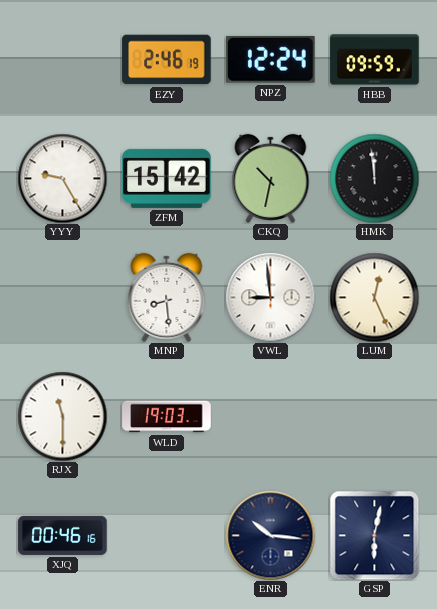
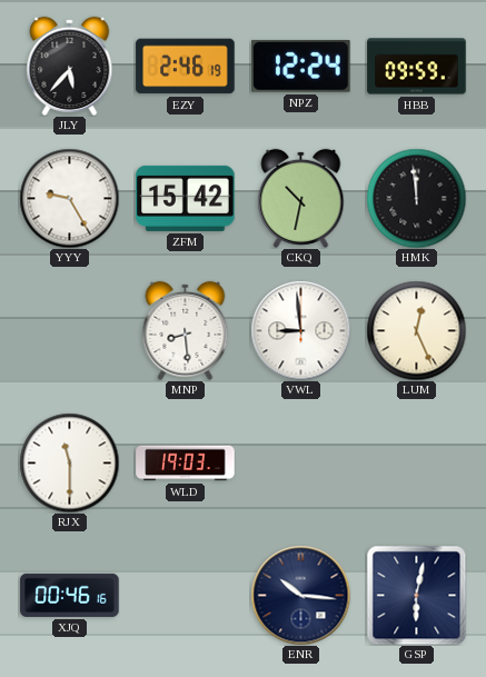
JLY: none -> 5:37 (70, 66)
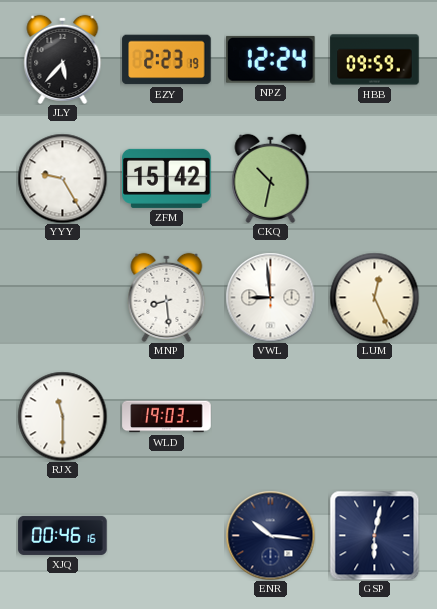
EZY: 2:46 -> 2:23 (167, 60)
HMK: 11:59 -> none (416, 198)
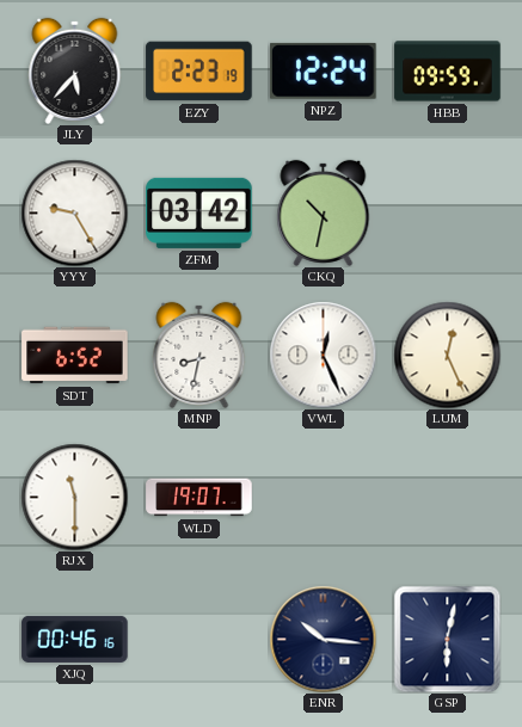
ZFM: 15:42 -> 03:42 (199, 212)
SDT: none -> 6:52 (75, 356)
MNP: 8:29 -> 8:32 (199, 355)
VWL: 8:59 -> 12:26 (323, 355)
WLD: 19:03 -> 19:07 (199, 498)
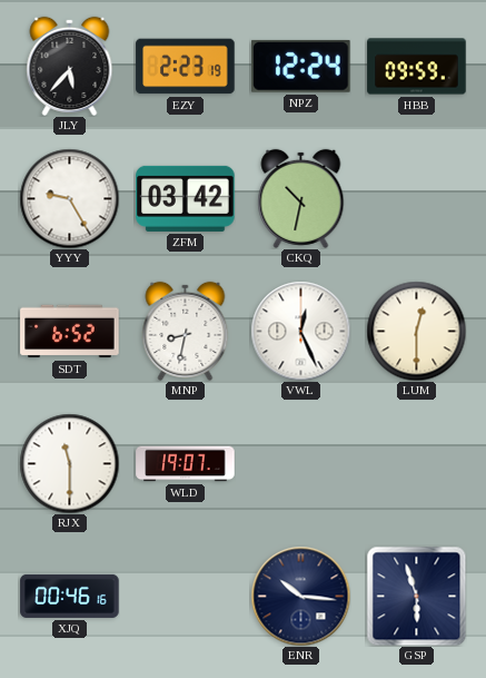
LUM: 12:26 -> 12:30 (416, 331)
GSP: 6:02 -> 5:57 (416, 596)
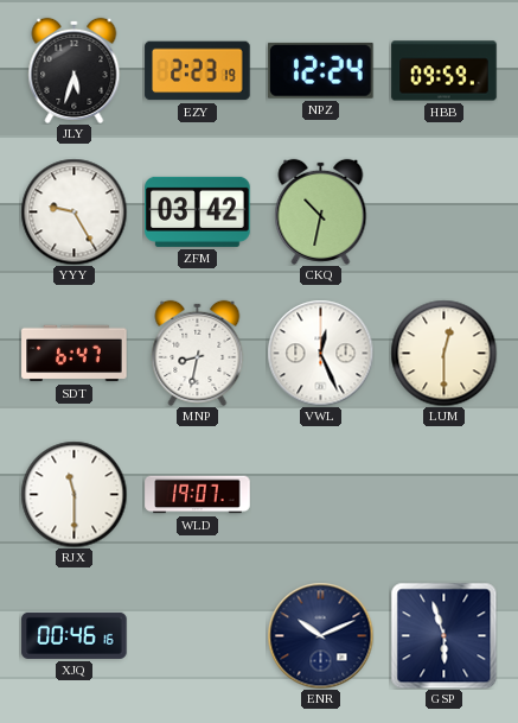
JLY: 5:37 -> 5:33 (75, 70)
SDT: 6:52 -> 6:47 (75, 354)
ENR: 10:16 -> 10:11 (320, 635)
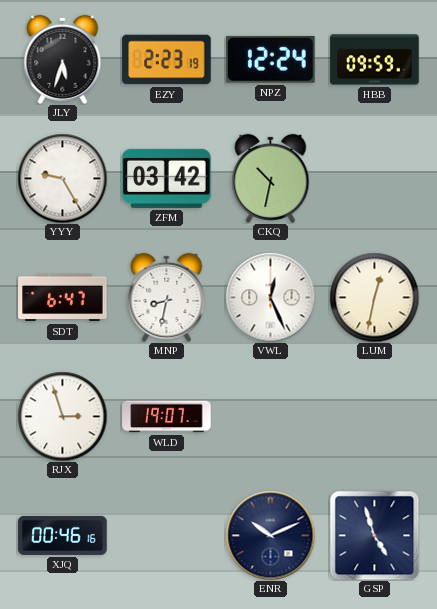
LUM: 12:30 -> 12:32 (374, 297)
RJX: 11:30 -> 2:57 (62, 416)
GSP: 5:57 -> 4:57 (374, 535)
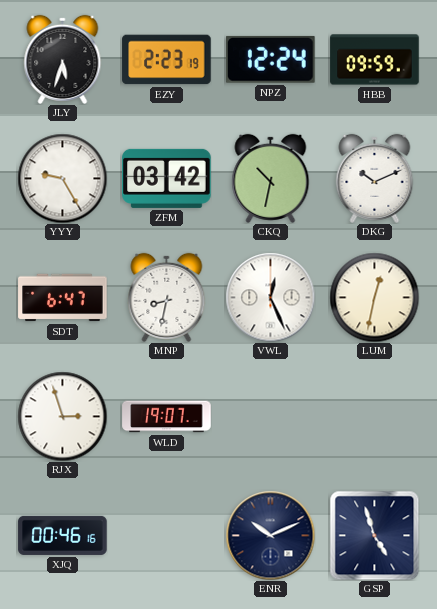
DKG: none -> 10:11 (375, 178)
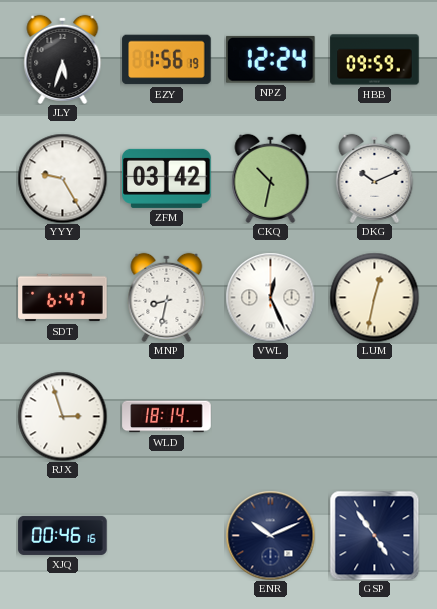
EZY: 2:23 -> 1:56 (167, 60)
WLD: 19:07 -> 18:14 (167, 417)
GSP: 4:57 -> 4:54 (374, 535)
